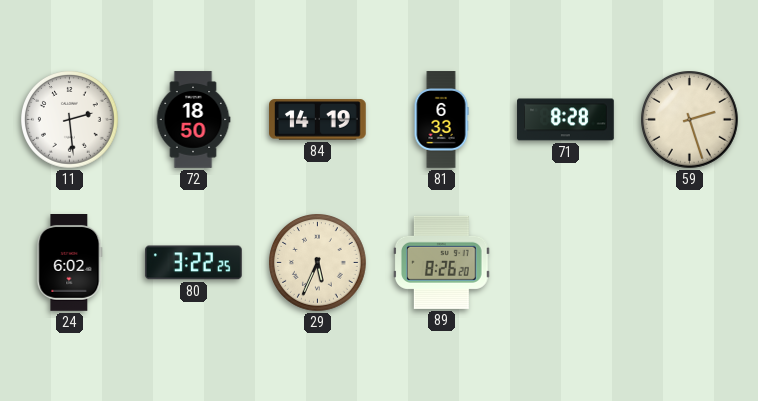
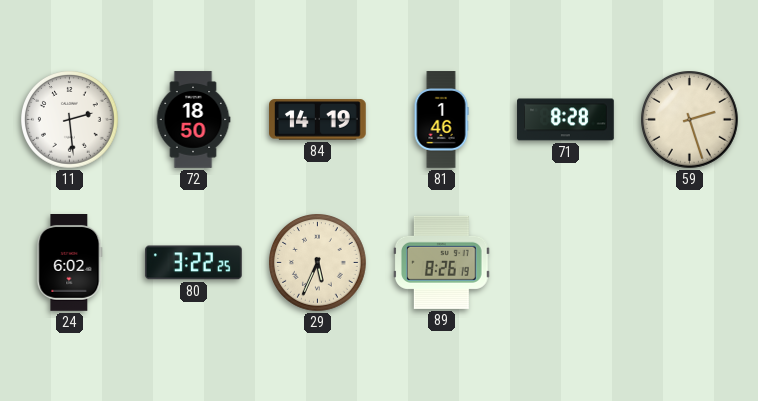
81: 6:33 -> 1:46 (441, 120)
89: 8:26:20 -> 8:26:19 (442, 262)
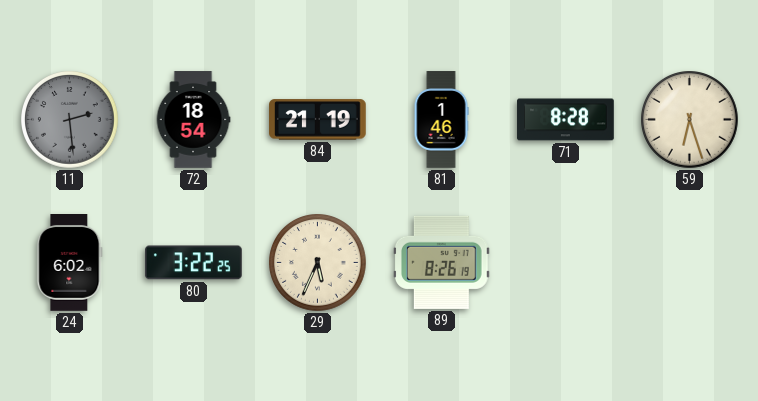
11 dial: white -> grey (70, 120)
72: 18:50 -> 18:54 (193, 120)
84: 14:19 -> 21:19 (318, 120)
59: 2:27 -> 6:27 (690, 120)
